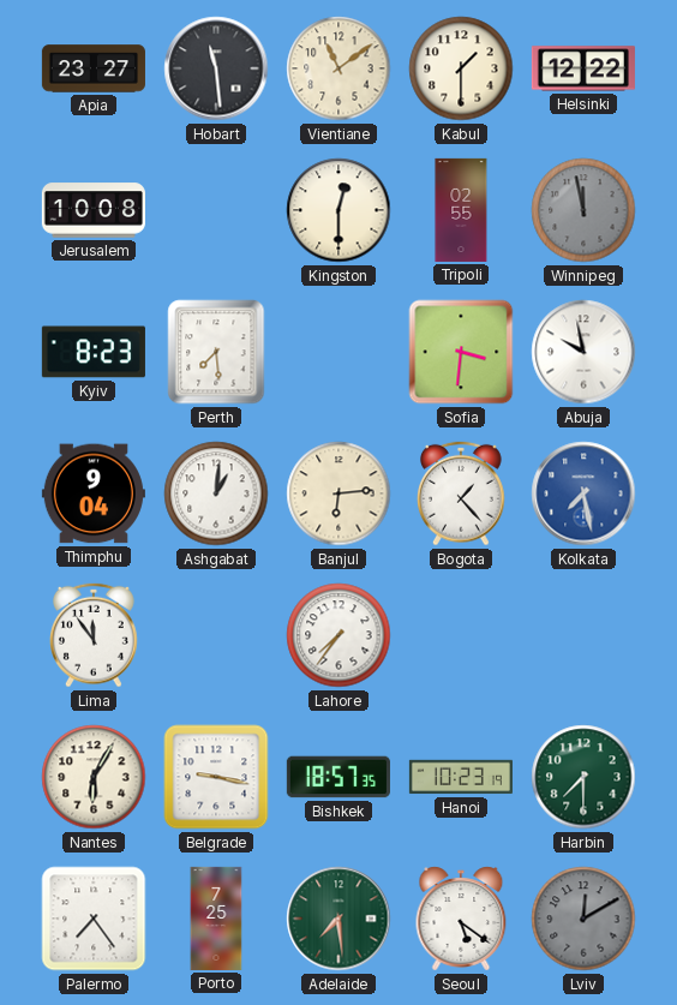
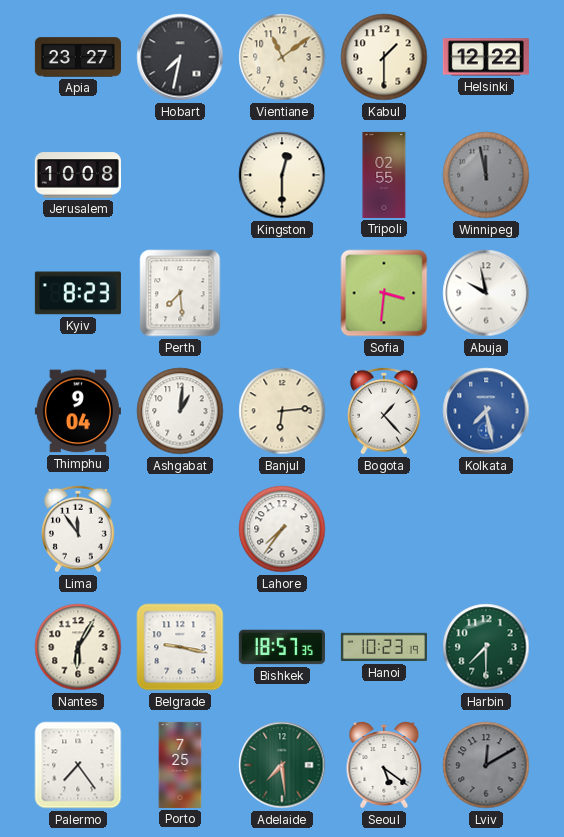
Hobart: 11:29 -> 7:32 (180, 57)
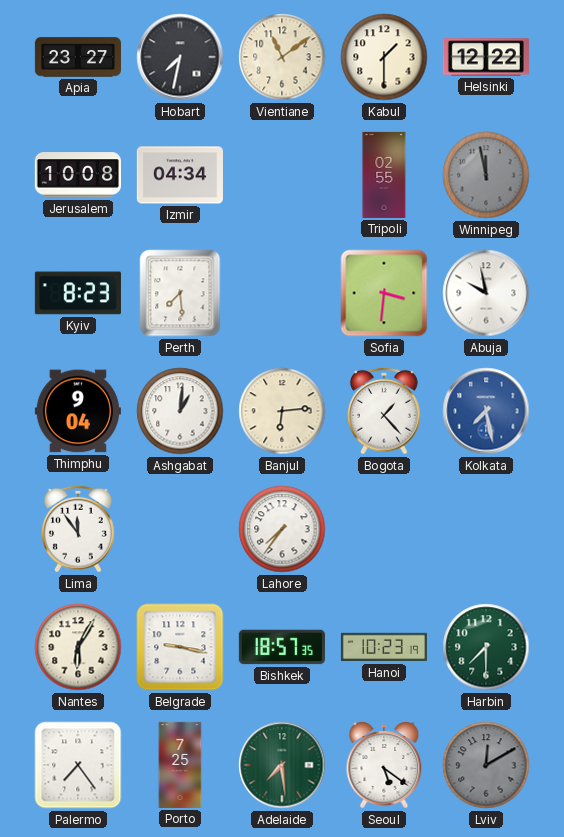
Izmir: none -> 04:34 (180, 175)
Kingston: 12:30 -> none (282, 175)
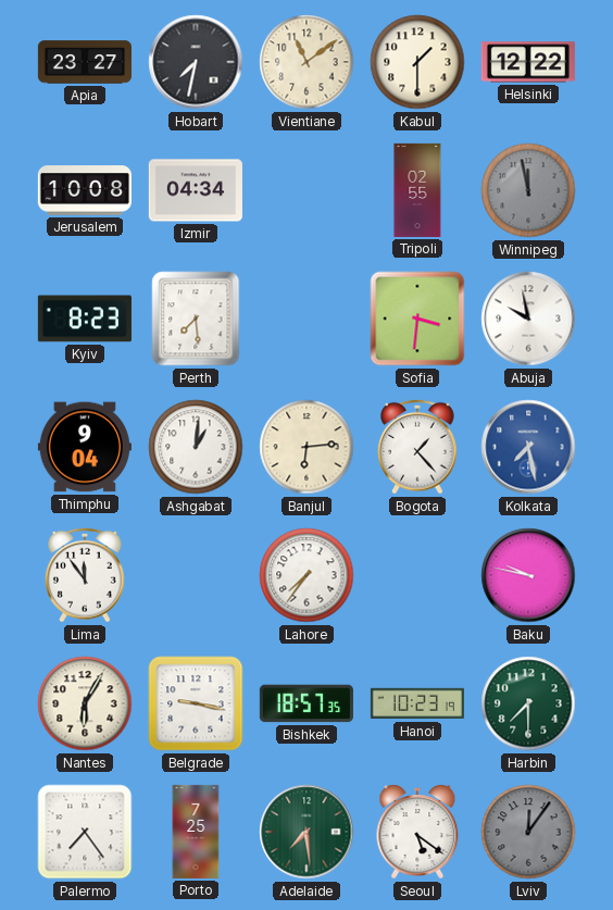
Baku: none -> 9:47 (528, 575)
Lviv: 12:10 -> 12:06 (528, 832)
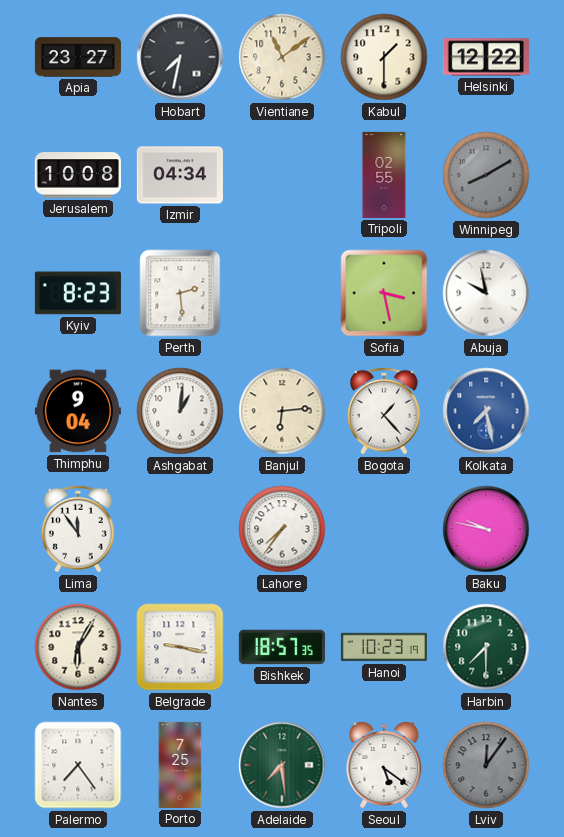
Winnipeg: 11:58 -> 8:10 (486, 175)
Perth: 7:29 -> 2:29 (180, 293)
Sofia: 3:31 -> 3:28 (384, 293)
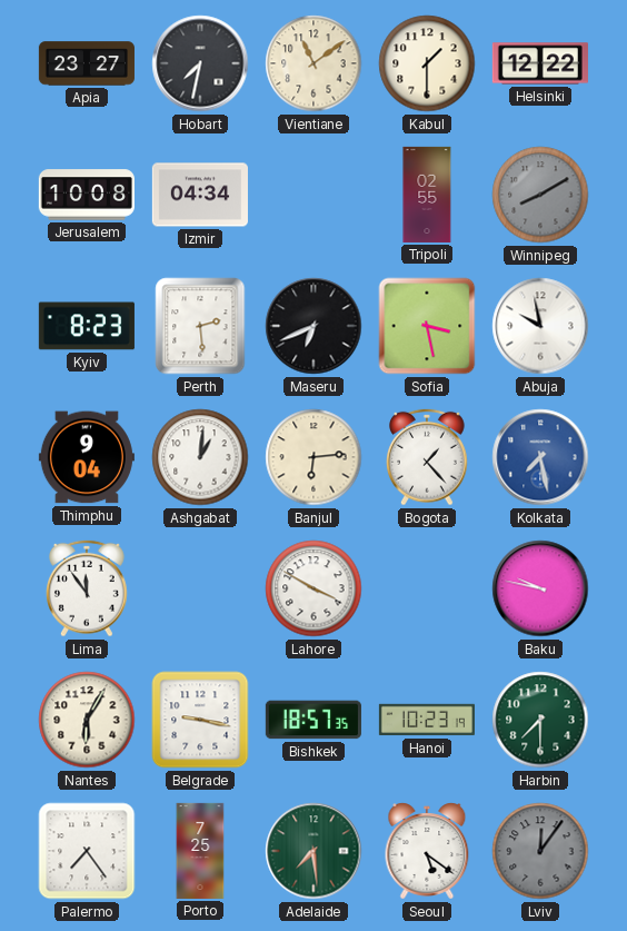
Maseru: none -> 6:41 (313, 326)
Lahore: 7:36 -> 3:50 (313, 588)
